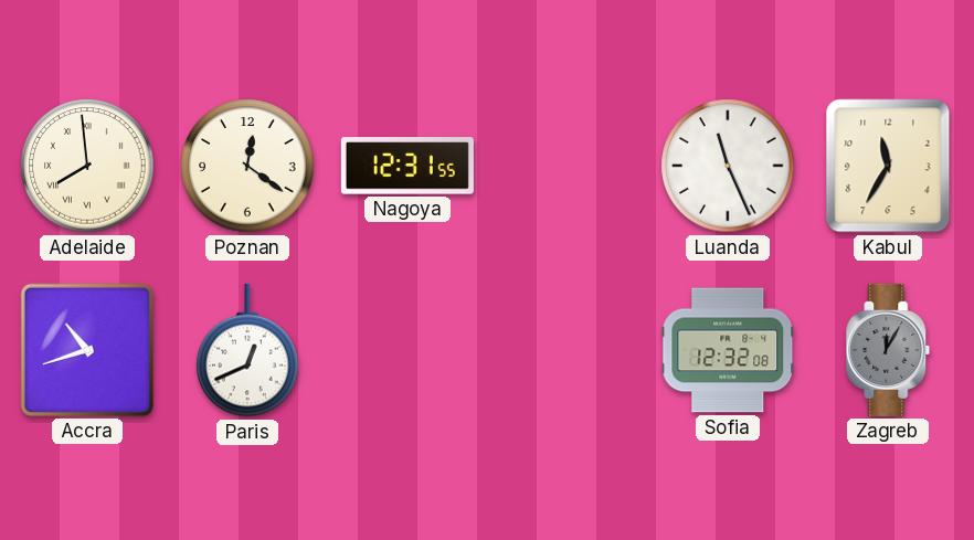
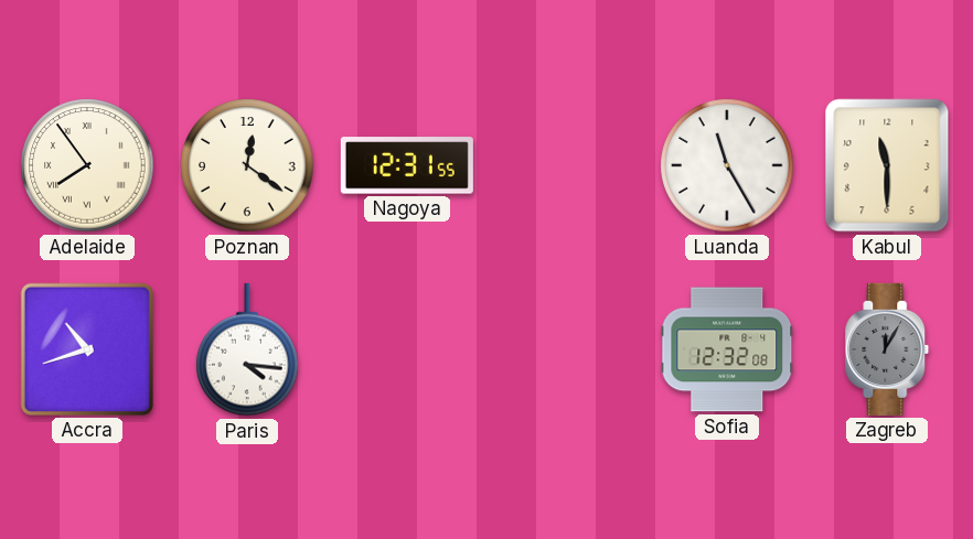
Adelaide: 7:59 -> 7:54 (87, 165)
Luanda: 11:26 -> 11:25 (727, 165)
Kabul: 11:35 -> 11:30 (887, 165)
Paris: 12:41 -> 4:16 (247, 349)
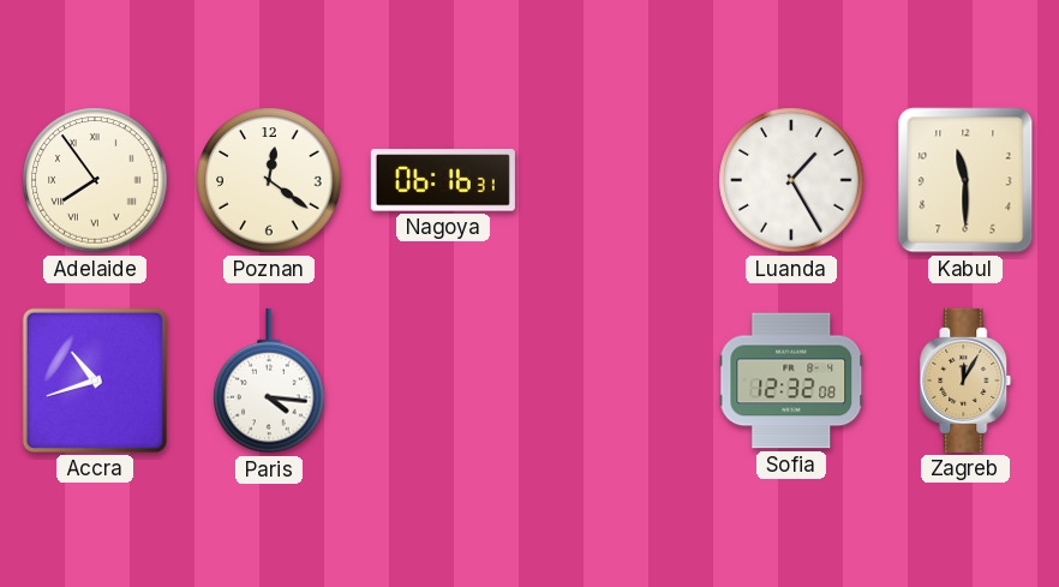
Nagoya: 12:31 -> 06:16 (443, 180)
Luanda: 11:25 -> 1:25 (791, 180)
Zagreb dial: grey -> champagne (965, 381)
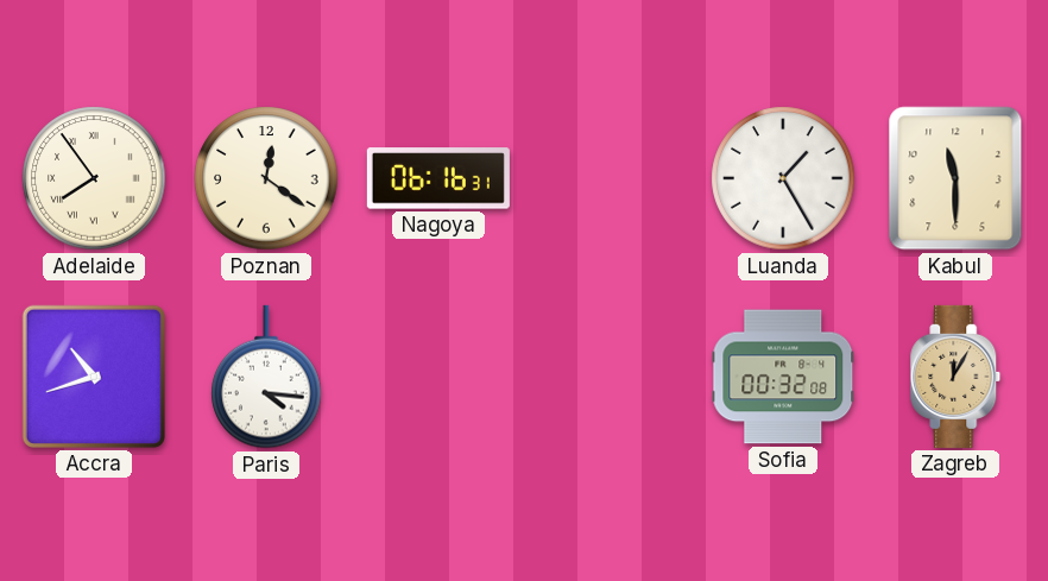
Sofia: 12:32 -> 00:32 (783, 377)
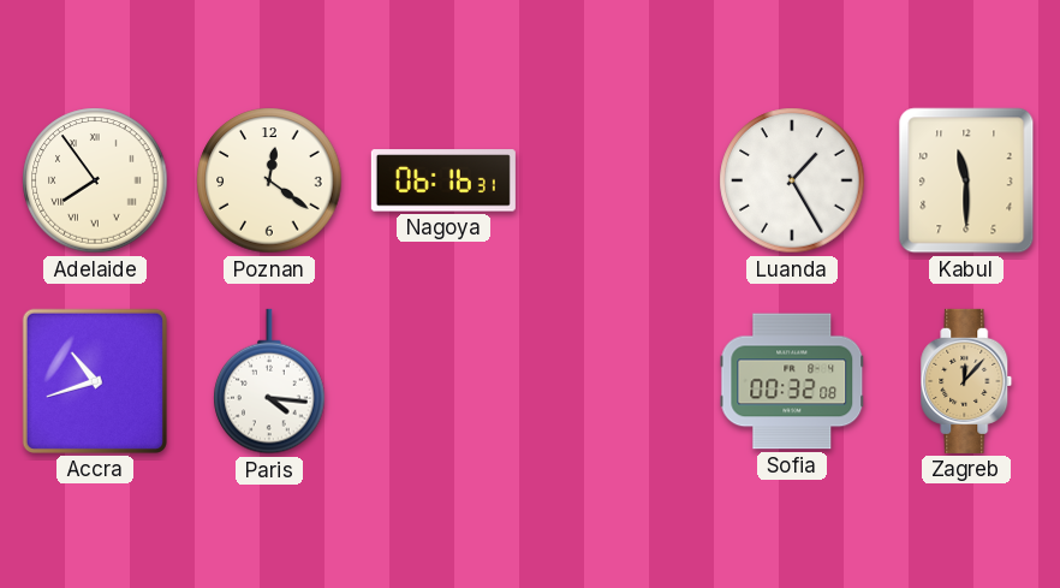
Zagreb: 12:05 -> 12:07 (966, 381)
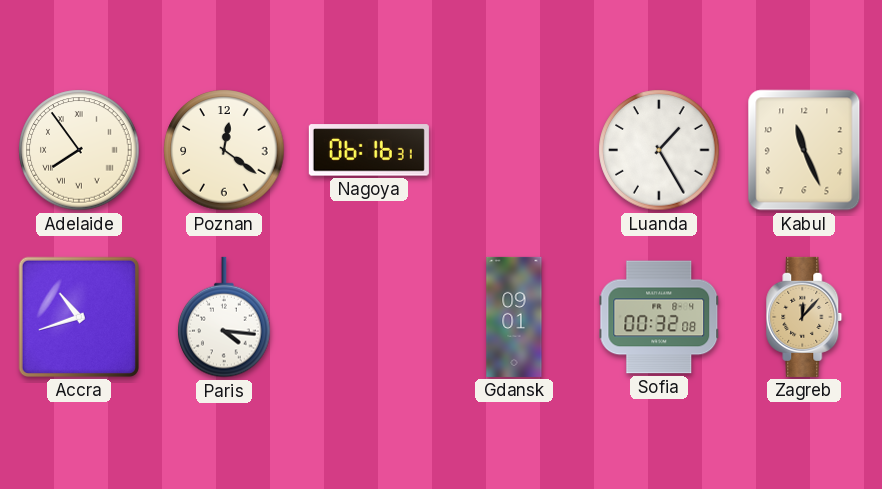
Kabul: 11:30 -> 11:26 (804, 150)
Gdansk: none -> 09:01 (514, 317)
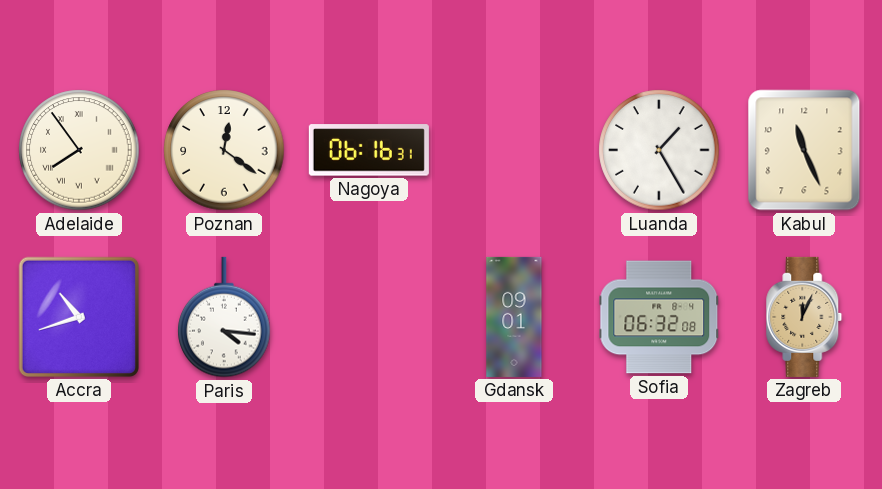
Sofia: 00:32 -> 06:32 (659, 317)
Zagreb: 12:07 -> 12:04 (804, 317)
